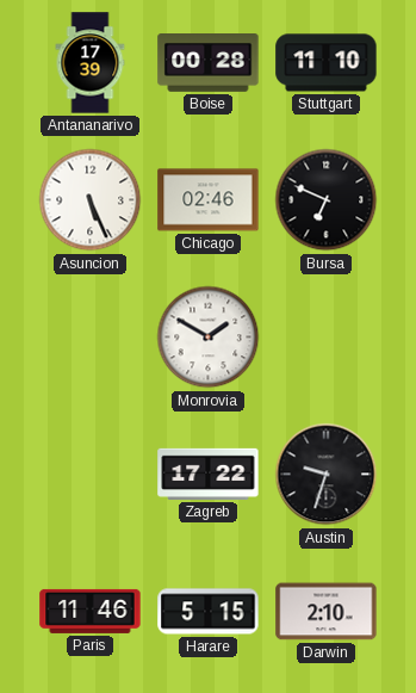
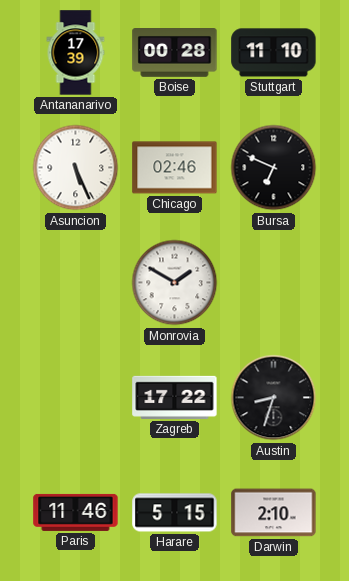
Austin: 9:33 -> 8:33 (274, 398)
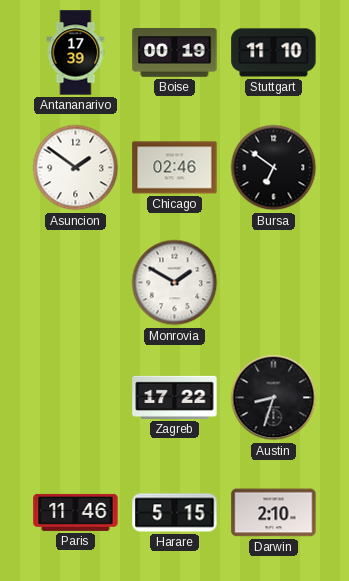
Boise: 00:28 -> 00:19 (175, 53)
Asuncion: 5:26 -> 1:51 (76, 168)
Bursa: 6:49 -> 6:51 (274, 168)
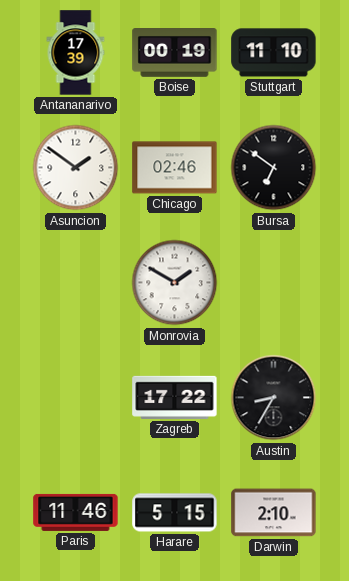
Austin: 8:33 -> 8:35 (274, 398)
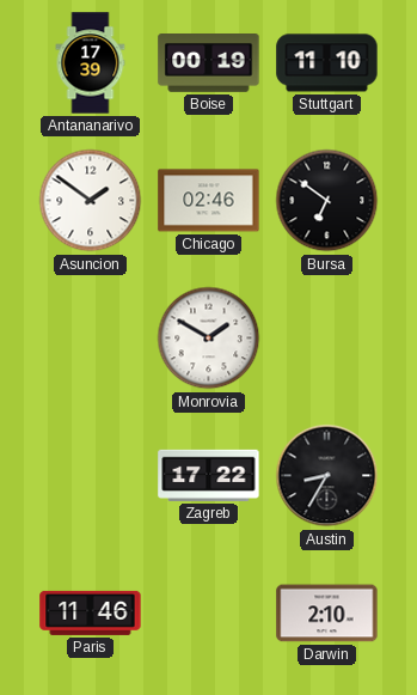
Harare: 5:15 -> none (175, 513)
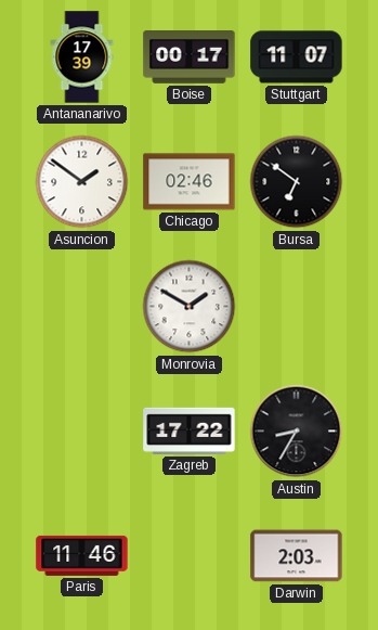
Boise: 00:19 -> 00:17 (190, 57)
Stuttgart: 11:10 -> 11:07 (297, 57)
Darwin: 2:10 -> 2:03 (297, 556)
